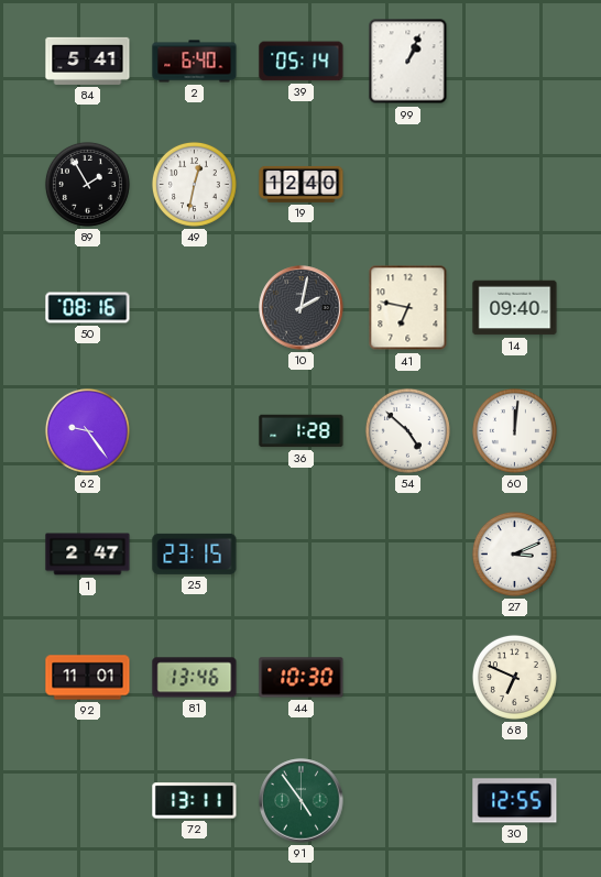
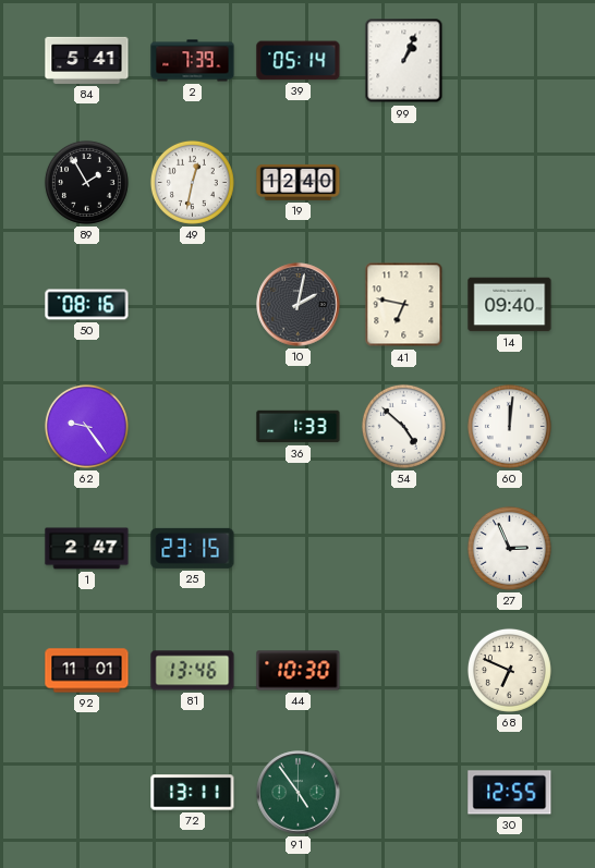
2: 6:40 -> 7:39 (193, 61)
36: 1:28 -> 1:33 (299, 427)
27: 3:11 -> 2:56 (509, 548)
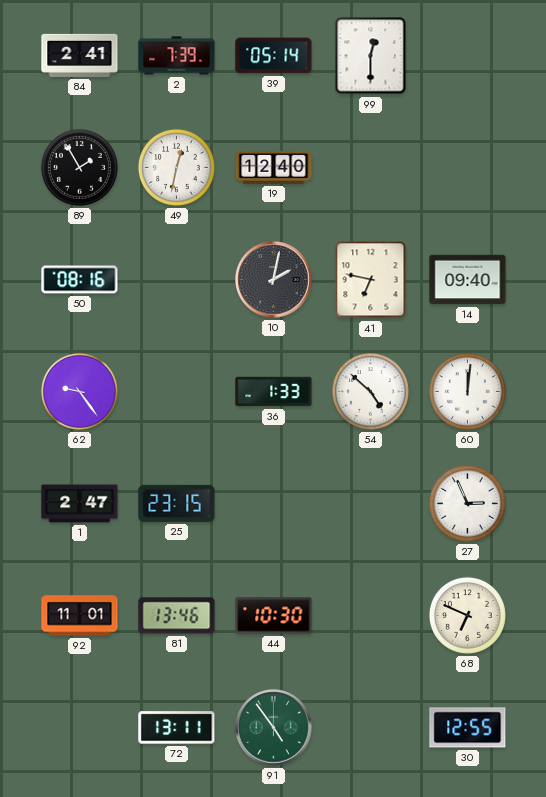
84: 5:41 -> 2:41 (80, 55)
99: 1:04 -> 12:30 (371, 56)
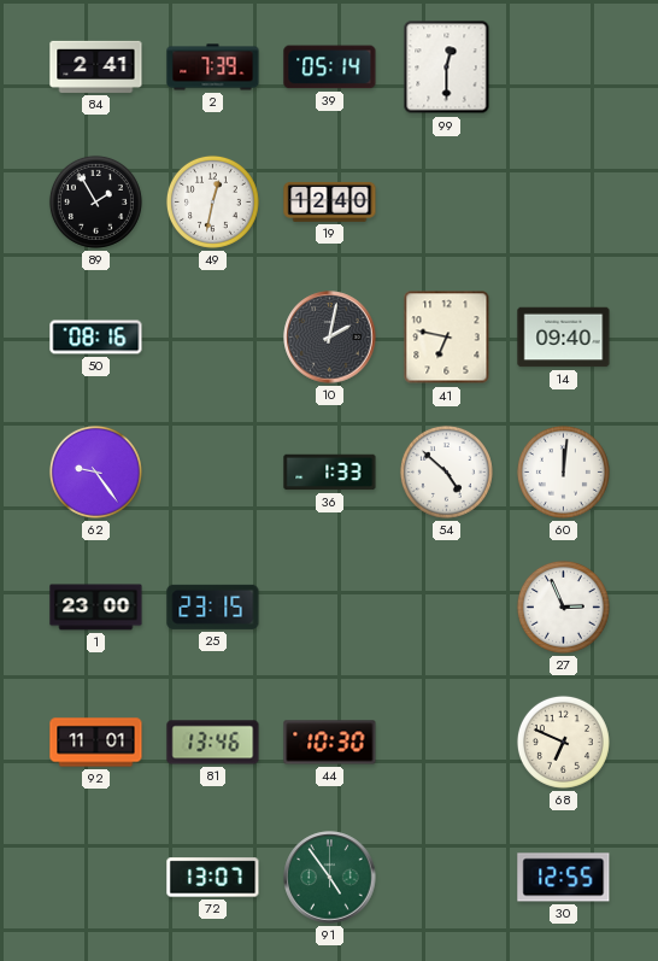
1: 2:47 -> 23:00 (96, 608)
72: 13:11 -> 13:07 (213, 878)
